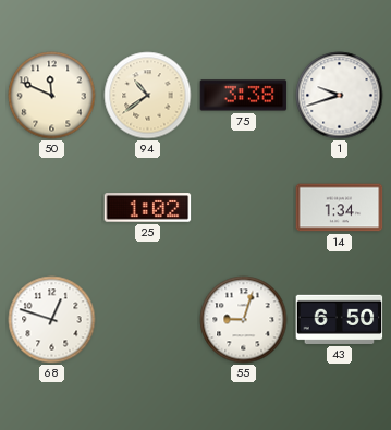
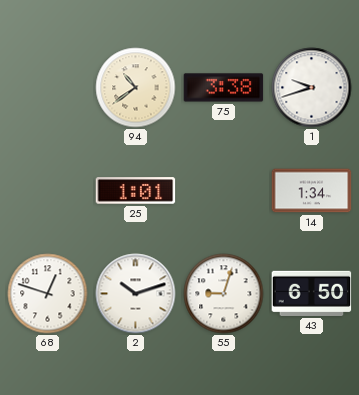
50: 11:49 -> none (52, 96)
25: 1:02 -> 1:01 (136, 191)
2: none -> 10:12 (136, 294)
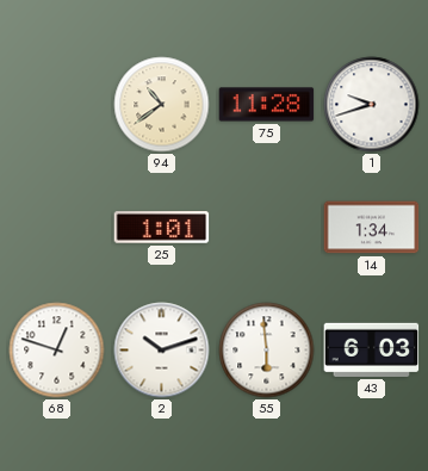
75: 3:38 -> 11:28 (267, 105)
55: 9:03 -> 5:59 (267, 351)
43: 6:50 -> 6:03 (372, 349)
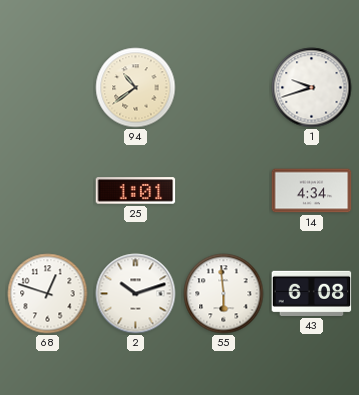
75: 11:28 -> none (267, 105)
14: 1:34 -> 4:34 (312, 191)
43: 6:03 -> 6:08 (312, 293)
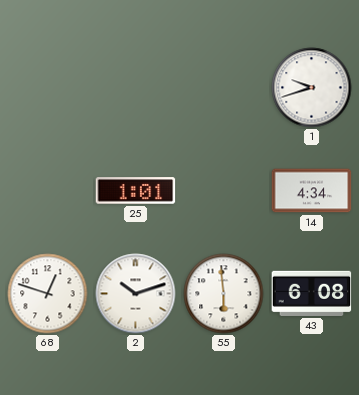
94: 10:39 -> none (136, 88)
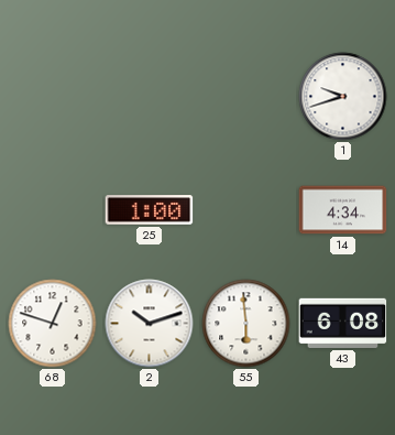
25: 1:01 -> 1:00 (150, 210)
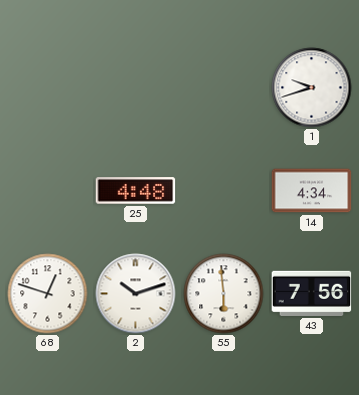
25: 1:00 -> 4:48 (136, 191)
43: 6:08 -> 7:56 (312, 293)
